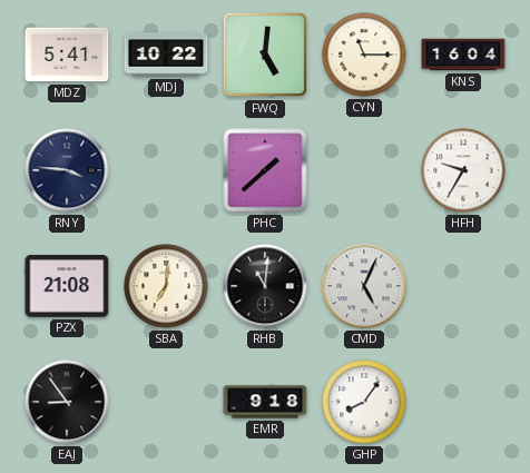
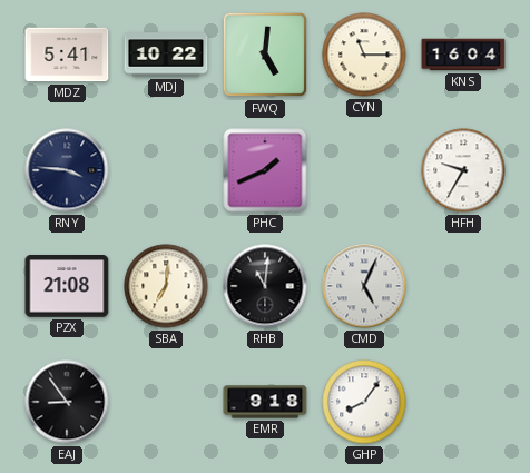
PHC: 1:38 -> 1:41 (265, 170)
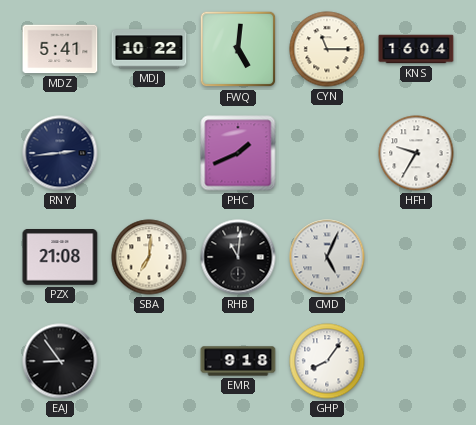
RNY: 3:46 -> 2:44 (60, 153)
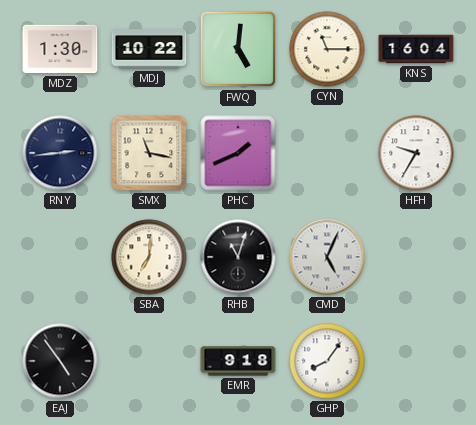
MDZ: 5:41 -> 1:30 (60, 49)
SMX: none -> 11:17 (149, 153)
PZX: 21:08 -> none (60, 258)
RHB: 11:01 -> 11:03 (238, 257)
EAJ: 8:54 -> 4:54 (60, 361)
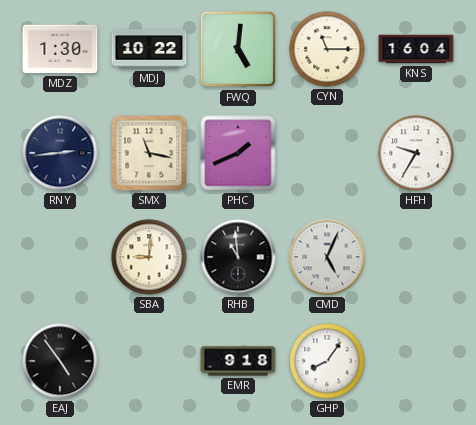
SBA: 7:01 -> 9:01 (149, 257)
RHB: 11:03 -> 10:59 (238, 257)
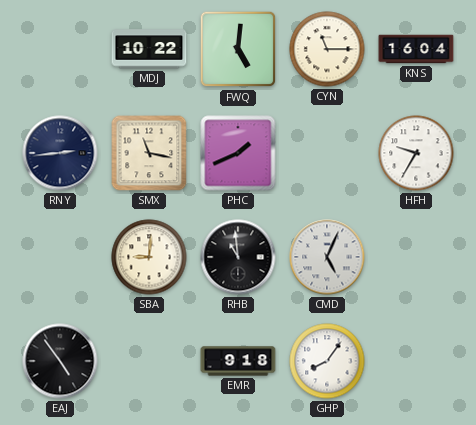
MDZ: 1:30 -> none (60, 49)
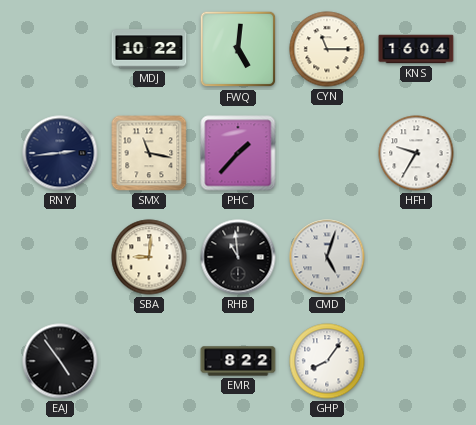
PHC: 1:41 -> 1:37 (238, 153)
CMD: 5:04 -> 5:03 (327, 257)
EMR: 9:18 -> 8:22 (238, 361)
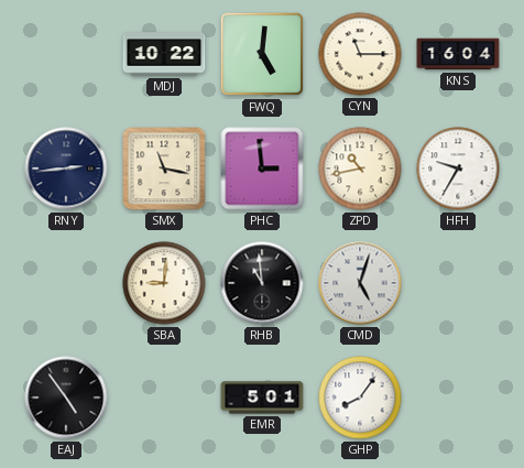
PHC: 1:37 -> 2:59 (262, 168)
ZPD: none -> 10:43 (360, 168)
EMR: 8:22 -> 5:01 (262, 398)
